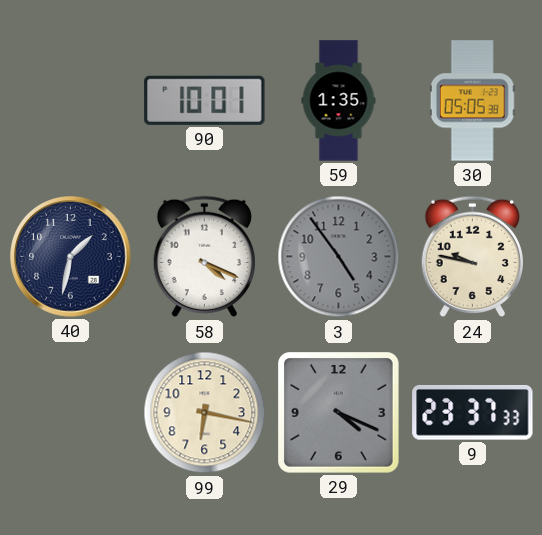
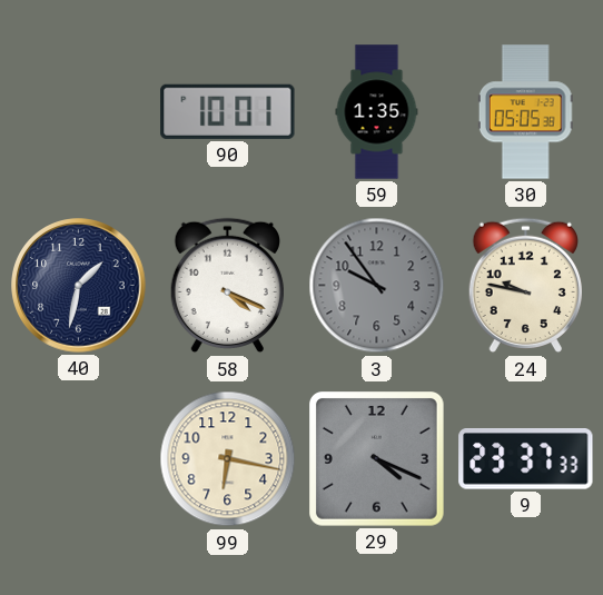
3: 4:54 -> 9:54 (377, 286)
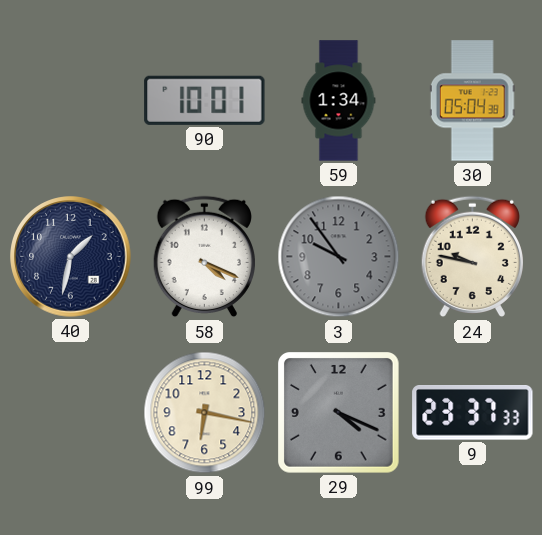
59: 1:35 -> 1:34 (339, 101)
30: 05:05 -> 05:04 (472, 101)
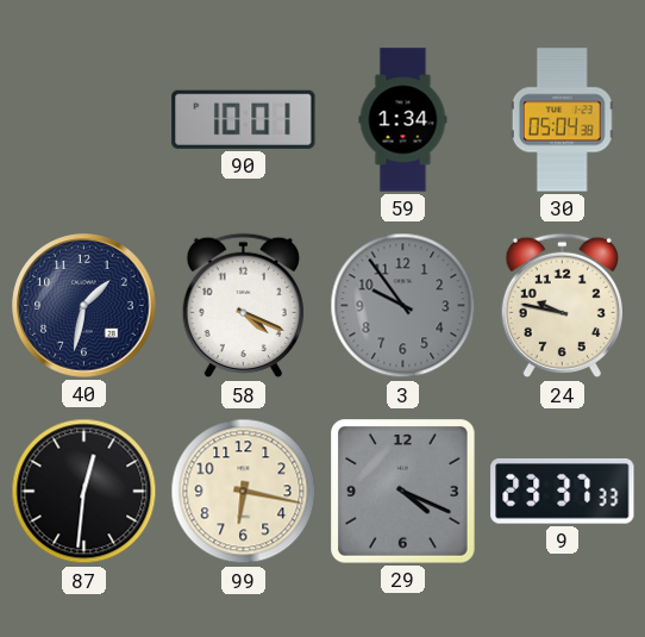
87: none -> 12:31 (84, 492)
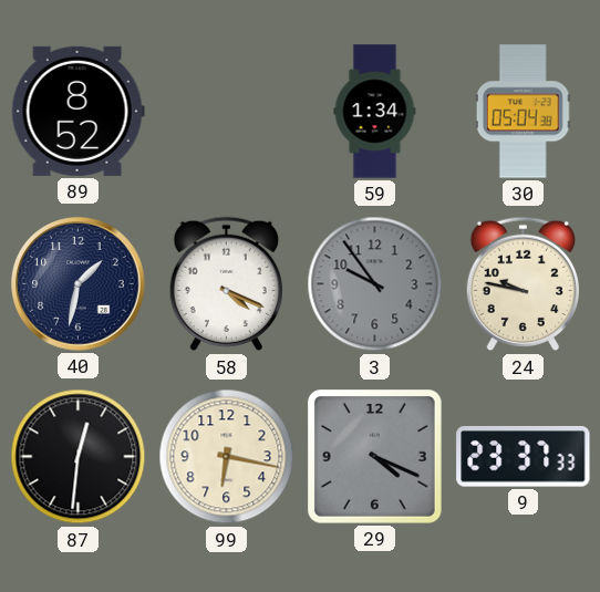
89: none -> 8:52 (77, 111)
90: 10:01 -> none (244, 119)
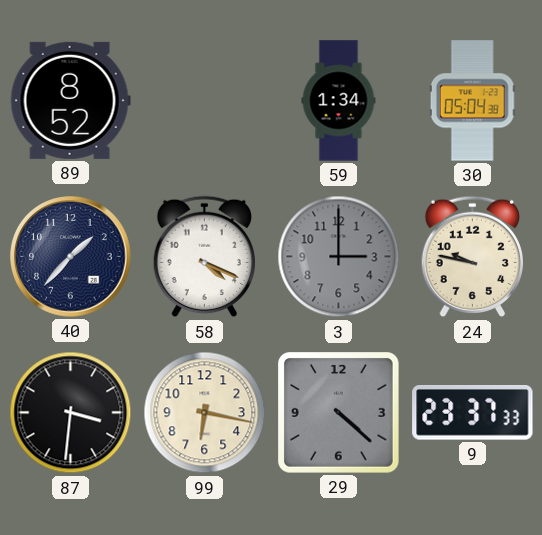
40: 1:32 -> 1:37 (71, 257)
3: 9:54 -> 3:00 (339, 257)
87: 12:31 -> 3:31 (71, 413)
29: 4:19 -> 4:22 (339, 413)
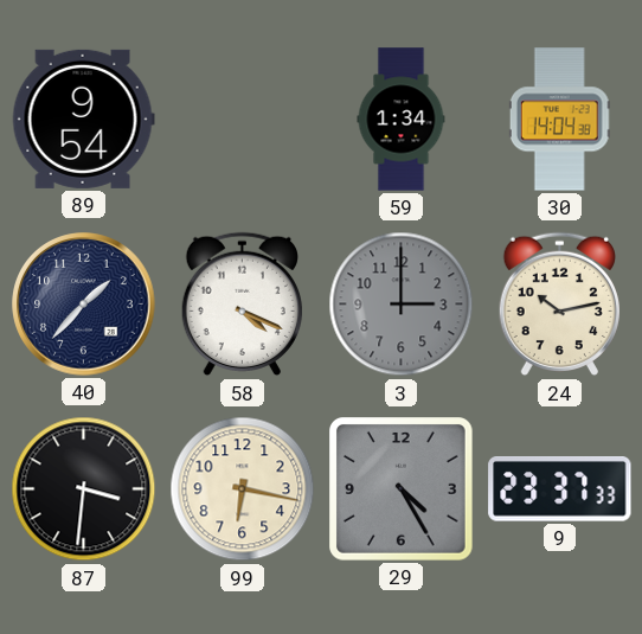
89: 8:52 -> 9:54 (83, 119)
30: 05:04 -> 14:04 (559, 120)
24: 9:47 -> 10:13 (559, 305)
29: 4:22 -> 4:25 (402, 489)
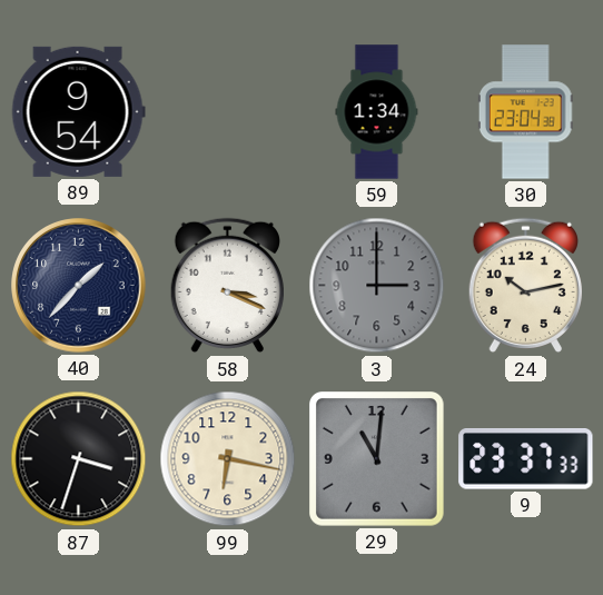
30: 14:04 -> 23:04 (525, 112)
58: 4:19 -> 3:19 (227, 286)
87: 3:31 -> 3:33 (79, 459)
29: 4:25 -> 11:01 (377, 459)
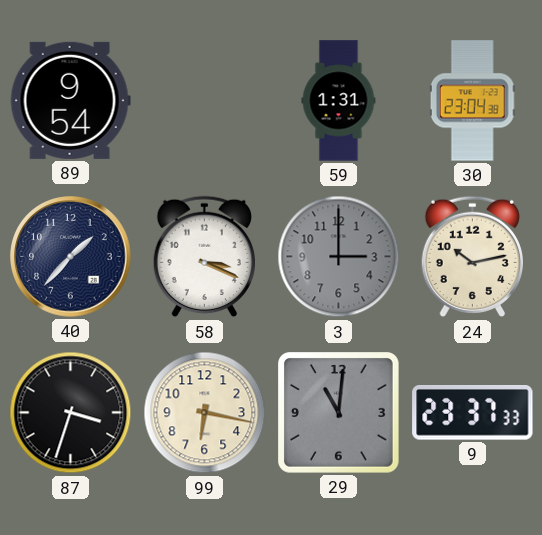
59: 1:34 -> 1:31 (339, 101)
